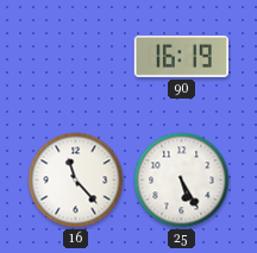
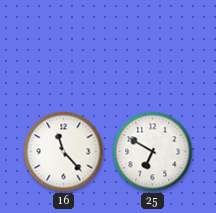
90: 16:19 -> none (181, 56)
25: 5:25 -> 6:50 (153, 152)
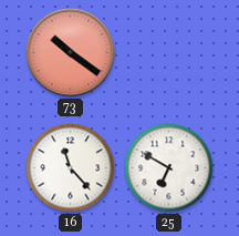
73: none -> 10:21 (71, 53)
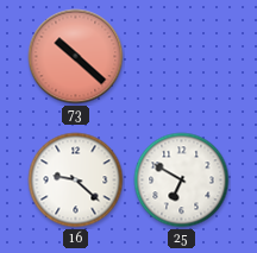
73: 10:21 -> 10:22 (76, 57)
16: 11:23 -> 9:22 (76, 181)
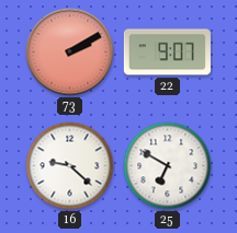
73: 10:22 -> 2:10 (70, 53)
22: none -> 9:07 (167, 53)
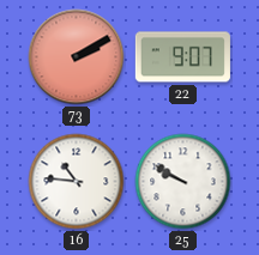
16: 9:22 -> 10:46 (77, 182)
25: 6:50 -> 9:50 (183, 182)
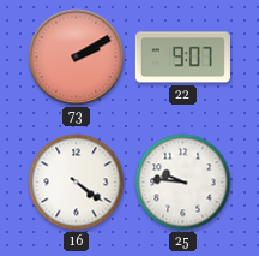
16: 10:46 -> 4:21 (77, 183)
25: 9:50 -> 9:46 (183, 183)
